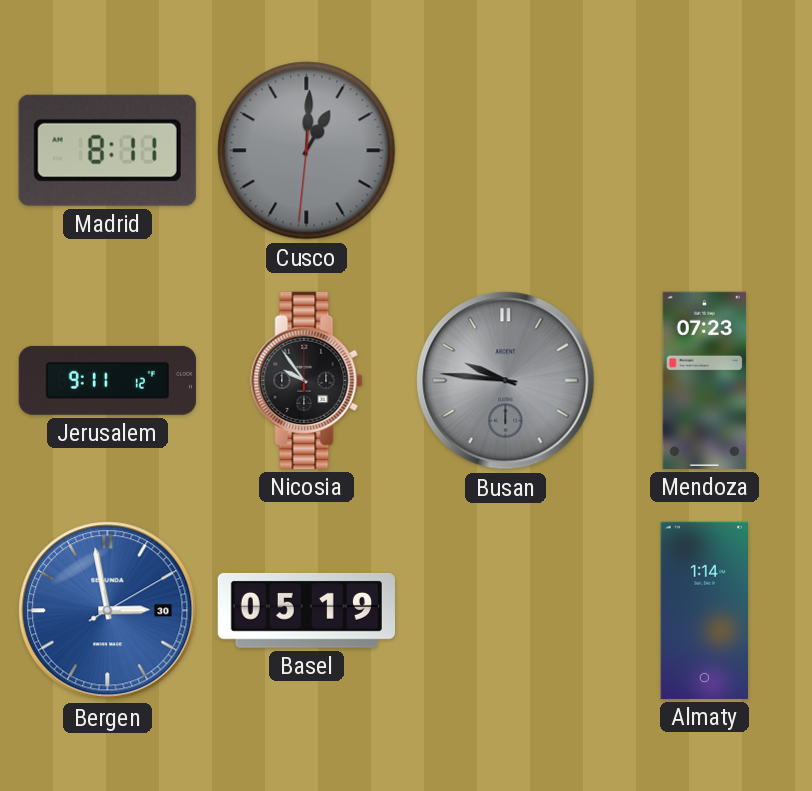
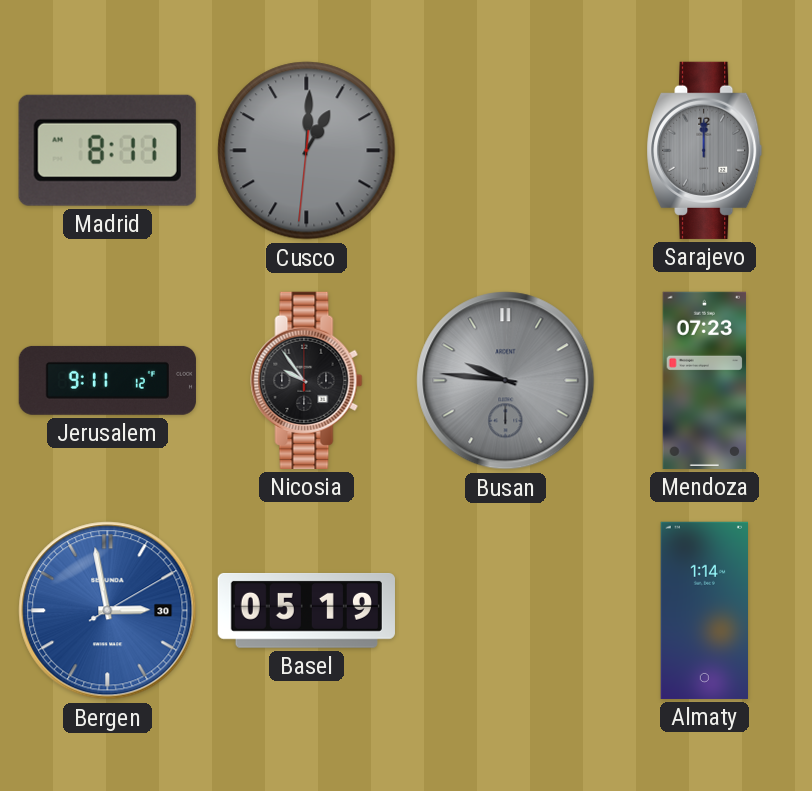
Sarajevo: none -> 12:00 (705, 150)
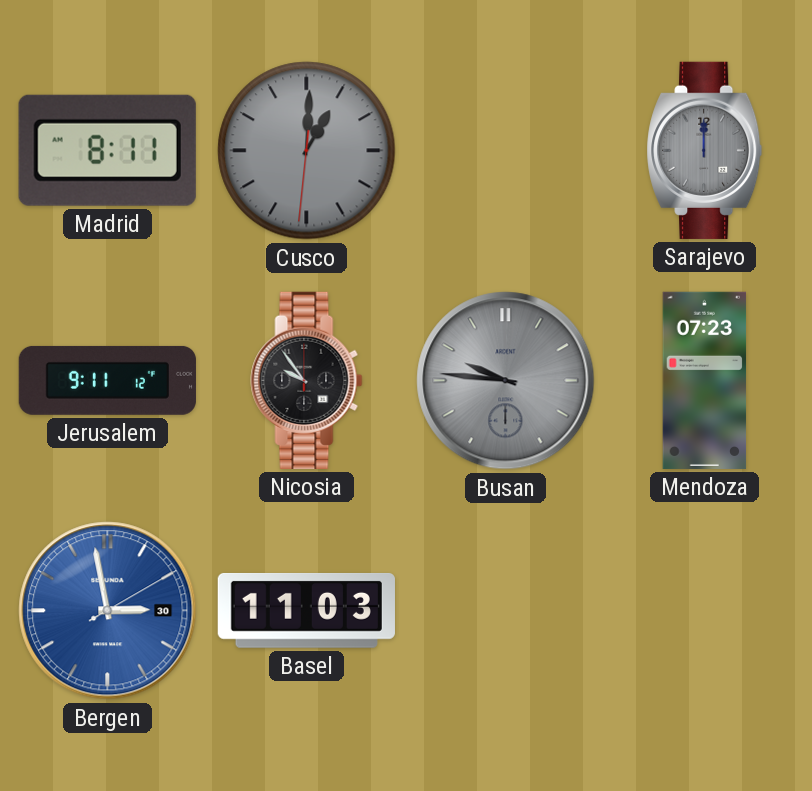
Basel: 05:19 -> 11:03 (306, 610)
Almaty: 1:14 -> none (704, 610)
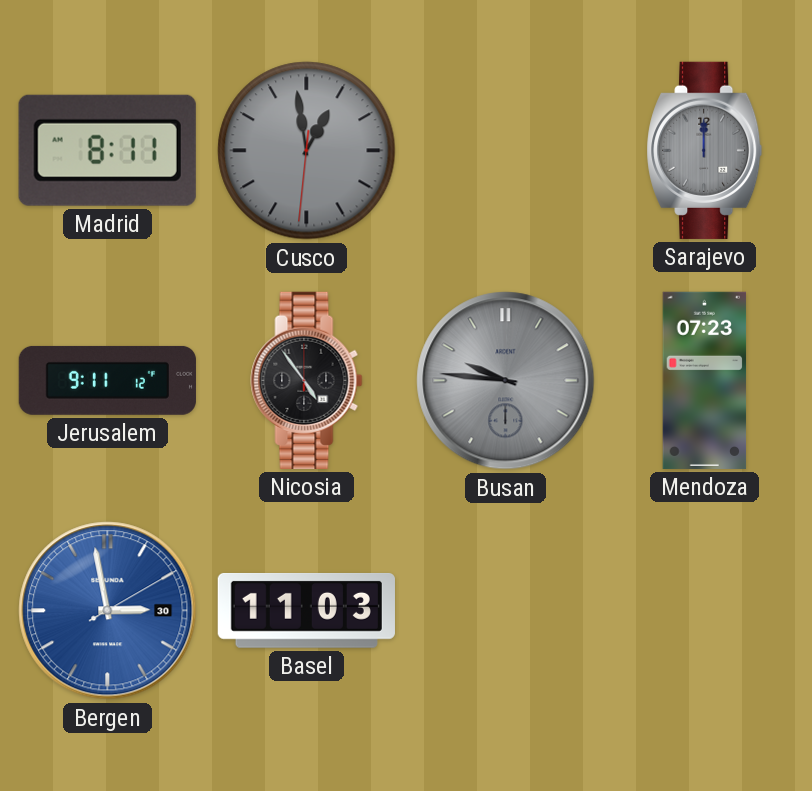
Cusco: 1:00 -> 12:58 (307, 151)
Nicosia: 9:54 -> 4:54 (307, 380)
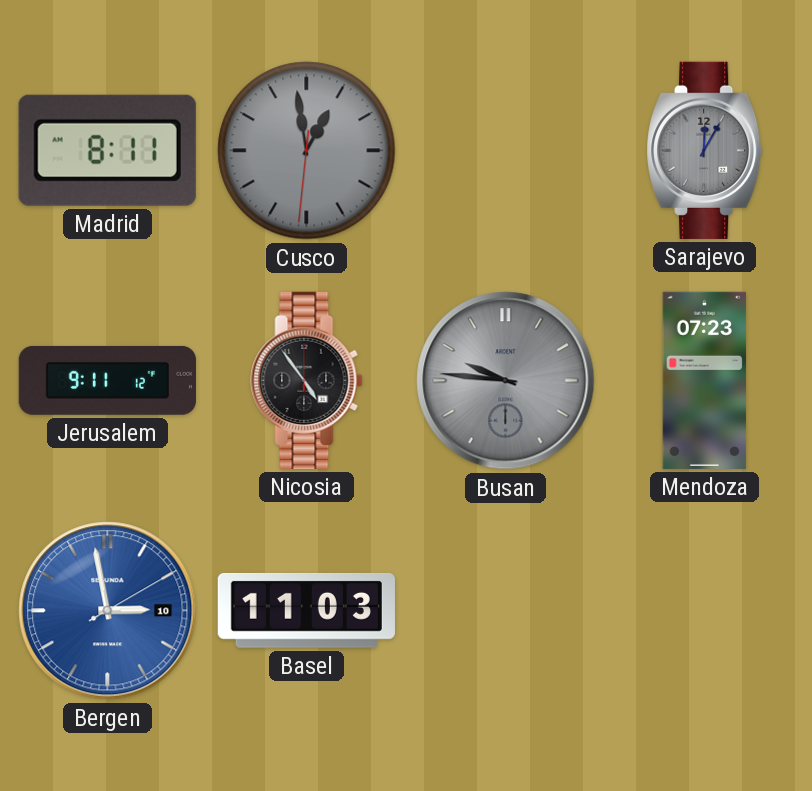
Sarajevo: 12:00 -> 12:05 (705, 150)
Bergen date: 30 -> 10 (108, 611)
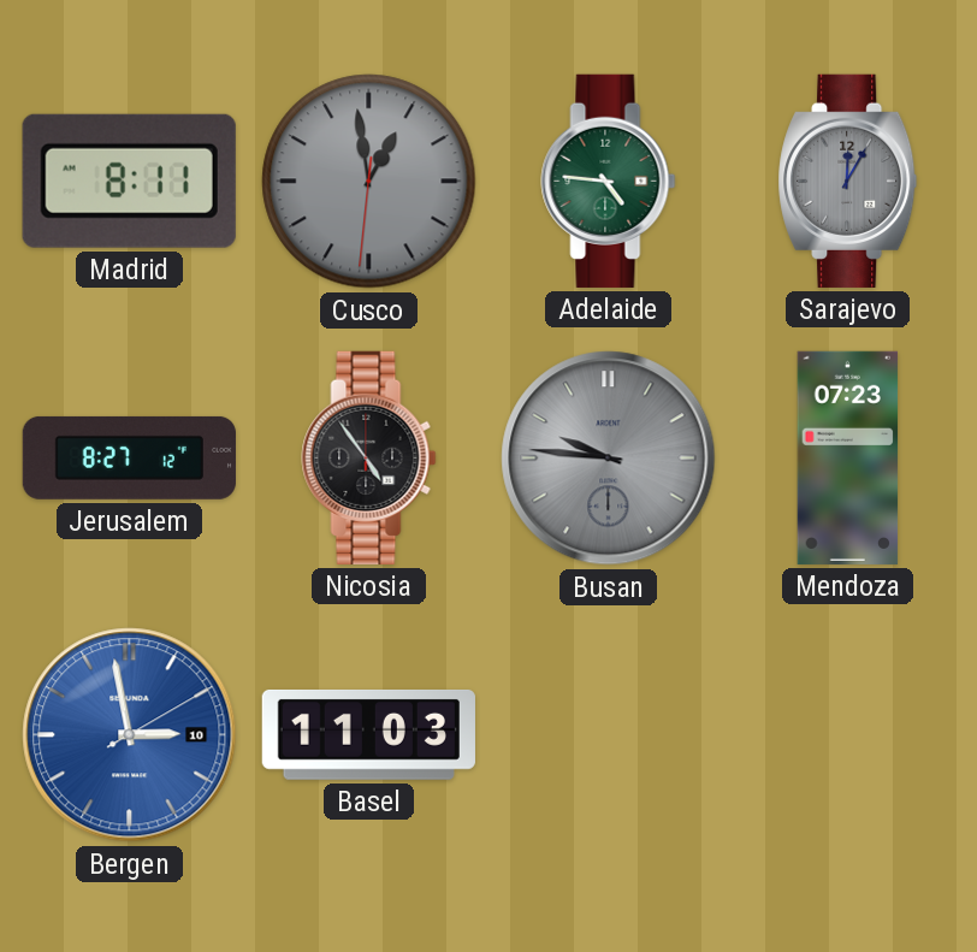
Adelaide: none -> 4:46 (609, 181)
Jerusalem: 9:11 -> 8:27 (129, 457)
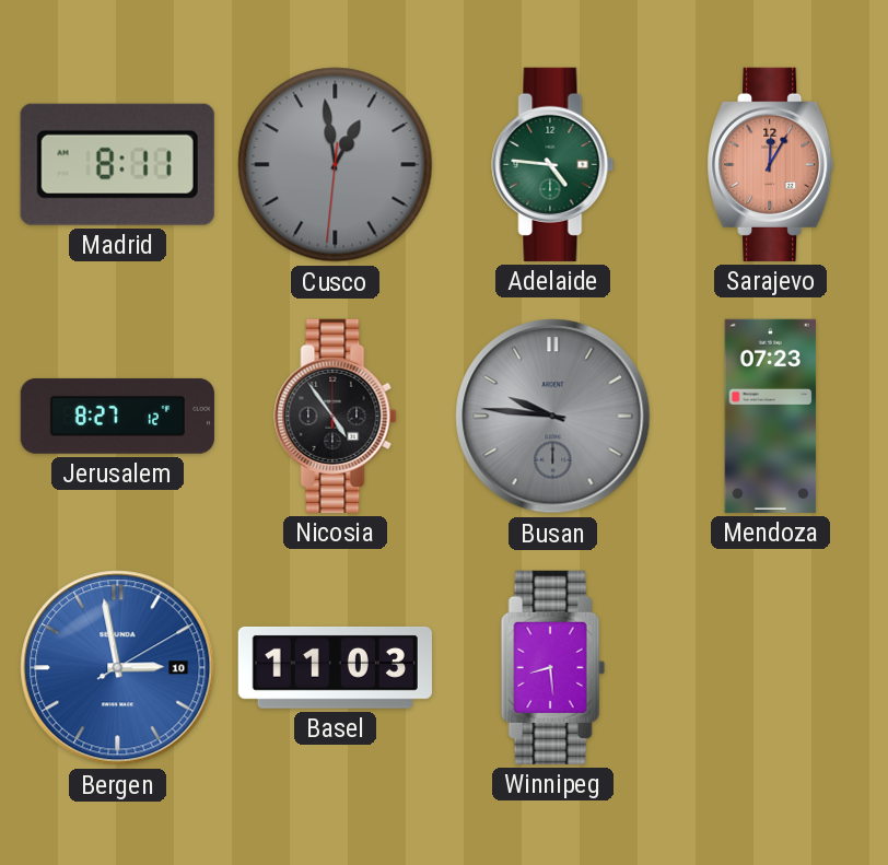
Sarajevo dial: grey -> salmon (771, 164)
Winnipeg: none -> 8:29 (552, 667)
